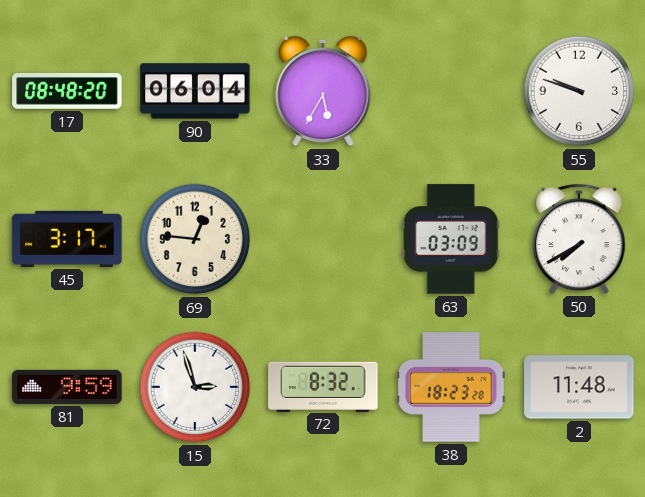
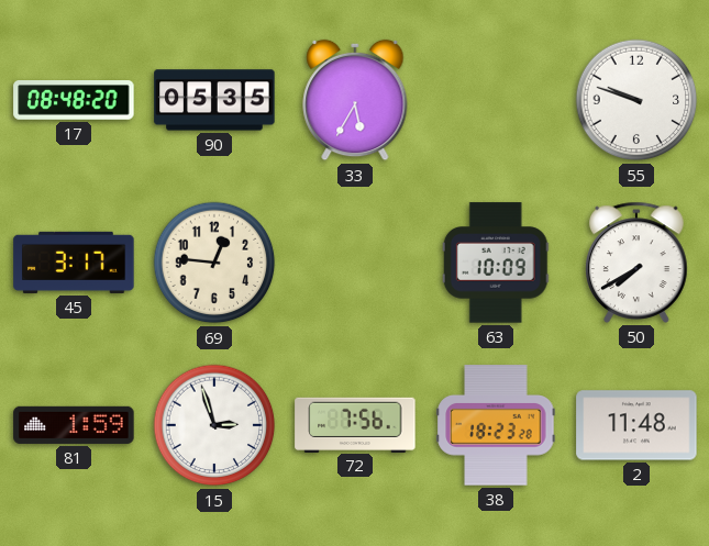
90: 06:04 -> 05:35 (214, 100)
63: 03:09 -> 10:09 (496, 263)
81: 9:59 -> 1:59 (74, 425)
72: 8:32 -> 7:56 (355, 424)
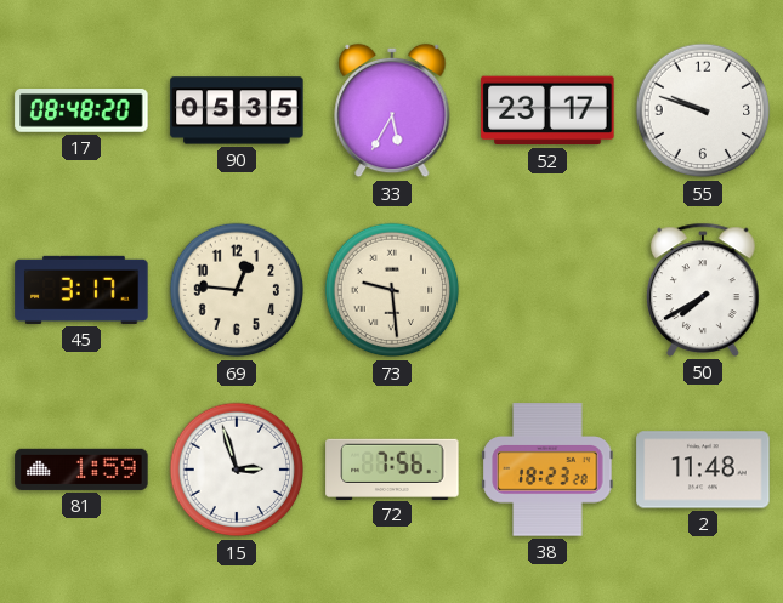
52: none -> 23:17 (547, 110)
73: none -> 9:29 (392, 290)
63: 10:09 -> none (496, 263)
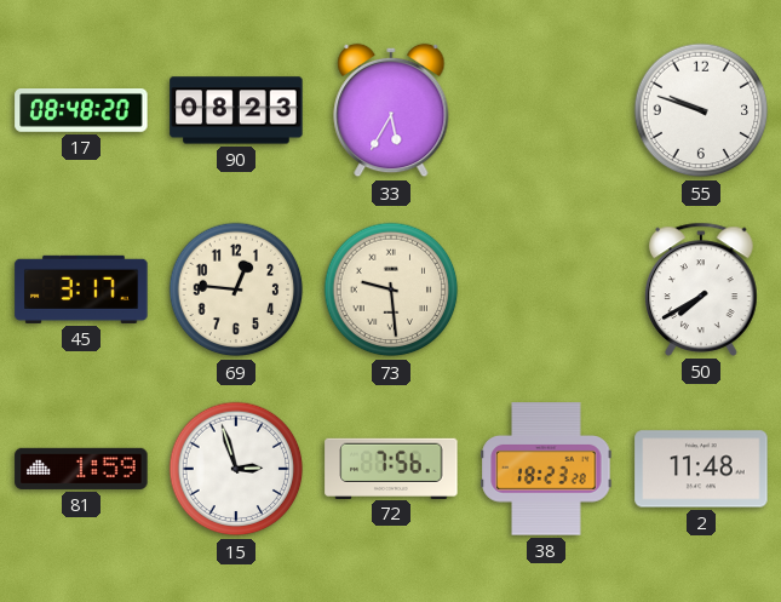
90: 05:35 -> 08:23 (236, 110)
52: 23:17 -> none (547, 110)
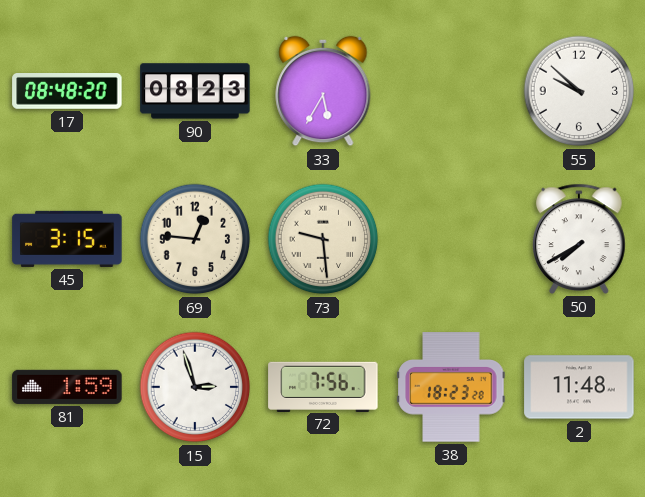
55: 9:48 -> 9:52 (579, 91)
45: 3:17 -> 3:15 (67, 239)
